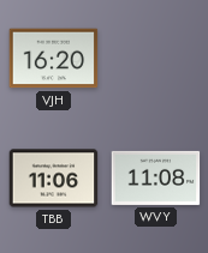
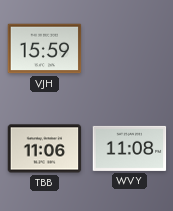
VJH: 16:20 -> 15:59 (45, 49)
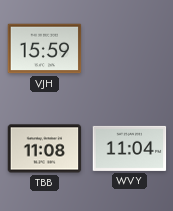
TBB: 11:06 -> 11:08 (45, 149)
WVY: 11:08 -> 11:04 (130, 148)
